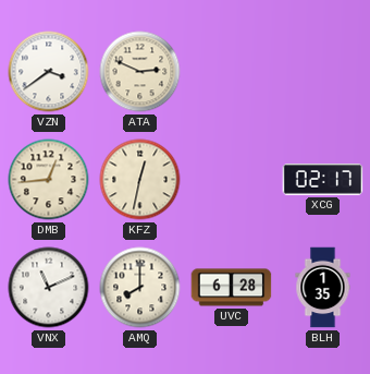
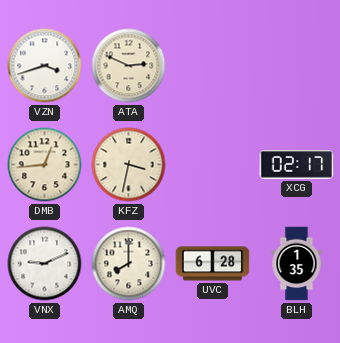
VZN: 3:39 -> 3:42 (45, 66)
KFZ: 12:32 -> 3:32 (129, 165)
VNX: 11:11 -> 9:11 (45, 264)
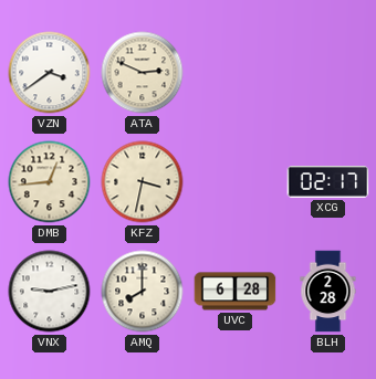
VZN: 3:42 -> 3:39 (50, 73)
VNX: 9:11 -> 9:13 (50, 292)
BLH: 1:35 -> 2:28 (328, 292)
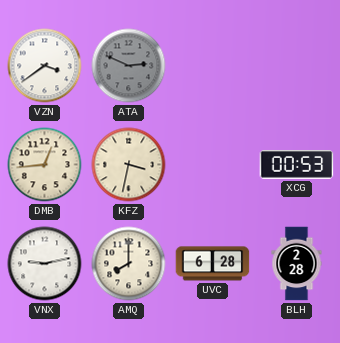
ATA dial: cream -> grey (129, 66)
XCG: 02:17 -> 00:53 (297, 165)
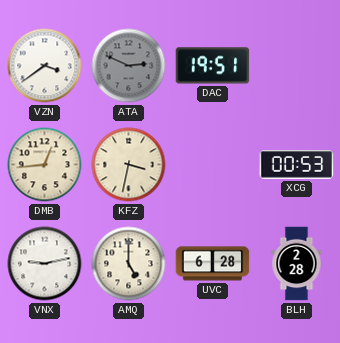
DAC: none -> 19:51 (213, 66)
AMQ: 8:00 -> 5:00 (129, 264)
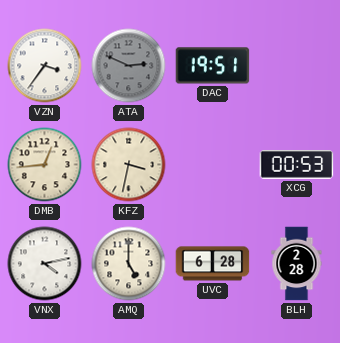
VZN: 3:39 -> 3:36 (45, 66)
VNX: 9:13 -> 4:13 (45, 264)
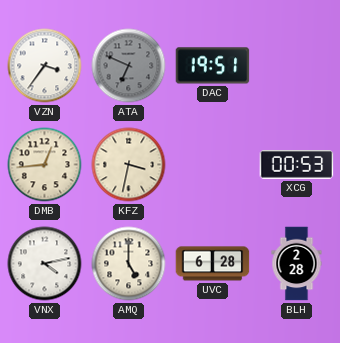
ATA: 2:49 -> 6:49 (129, 66)
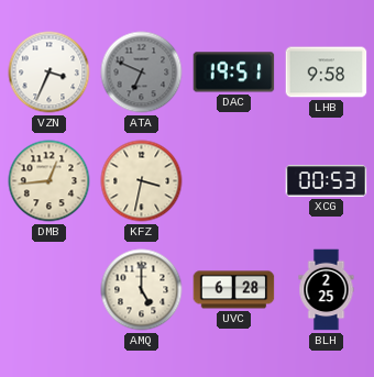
VZN: 3:36 -> 3:34 (50, 73)
LHB: none -> 9:58 (327, 73)
VNX: 4:13 -> none (45, 264)
BLH: 2:28 -> 2:25 (327, 290)
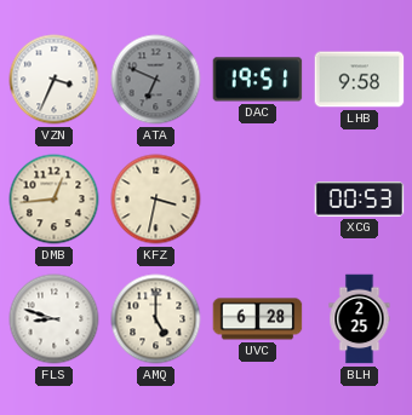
FLS: none -> 8:48 (55, 319)
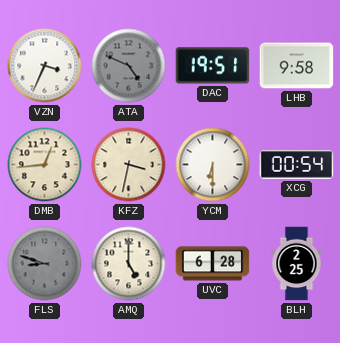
ATA: 6:49 -> 4:49 (129, 66)
YCM: none -> 6:30 (213, 165)
XCG: 00:53 -> 00:54 (297, 165)
FLS dial: white -> grey (45, 264)
